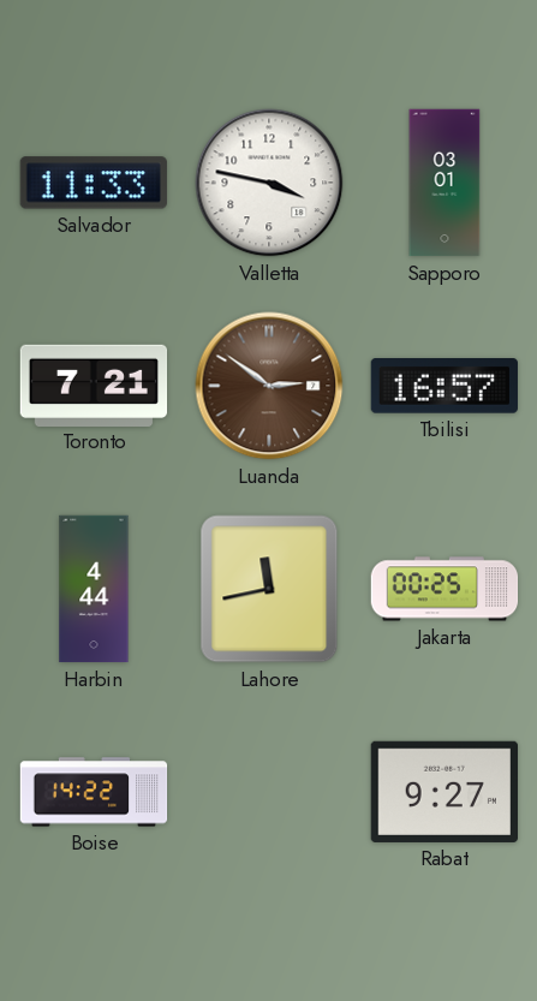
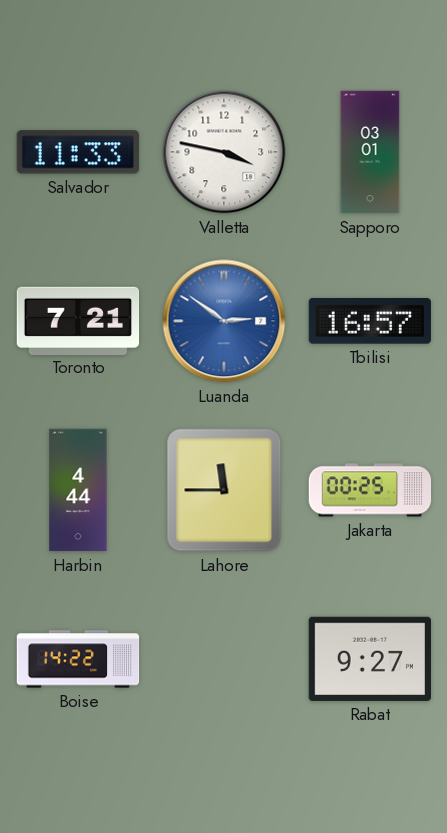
Luanda dial: brown -> blue (224, 321)
Lahore: 11:43 -> 11:45 (224, 490)
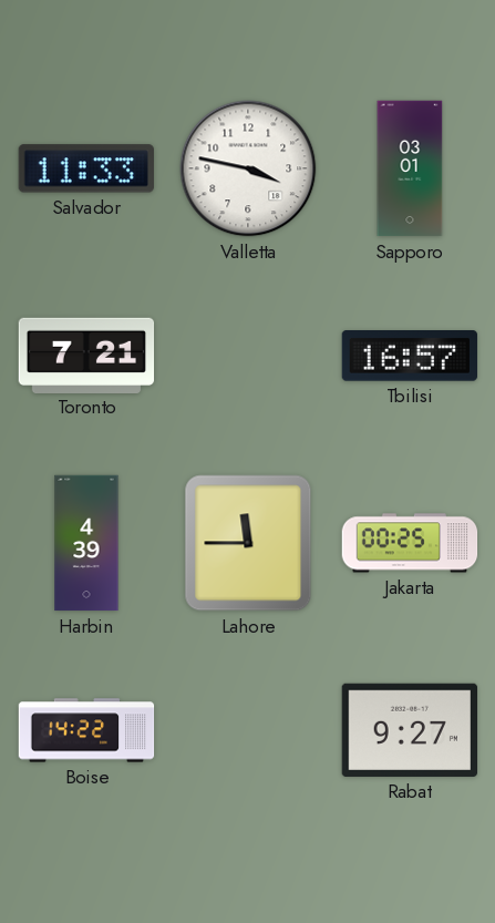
Luanda: 2:51 -> none (224, 321)
Harbin: 4:44 -> 4:39 (86, 543)
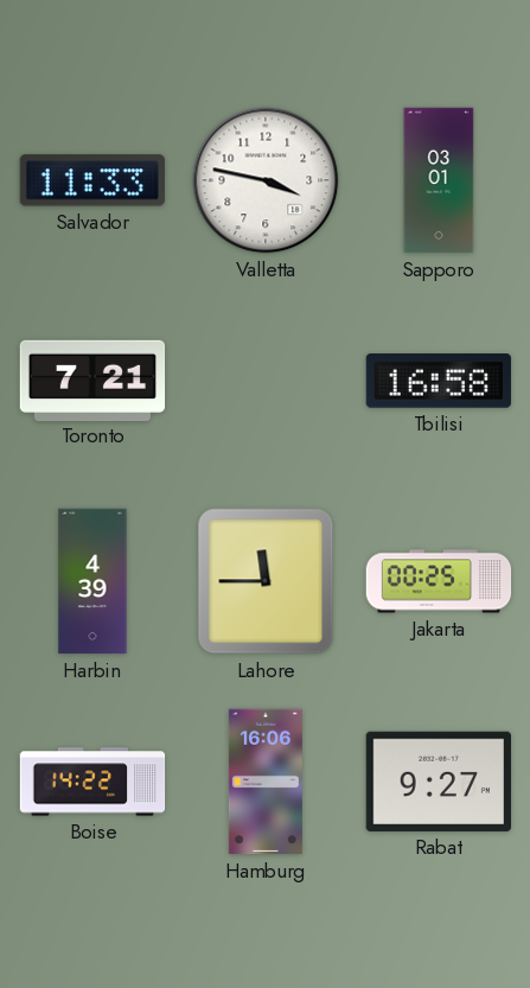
Tbilisi: 16:57 -> 16:58 (439, 381)
Hamburg: none -> 16:06 (266, 782)
